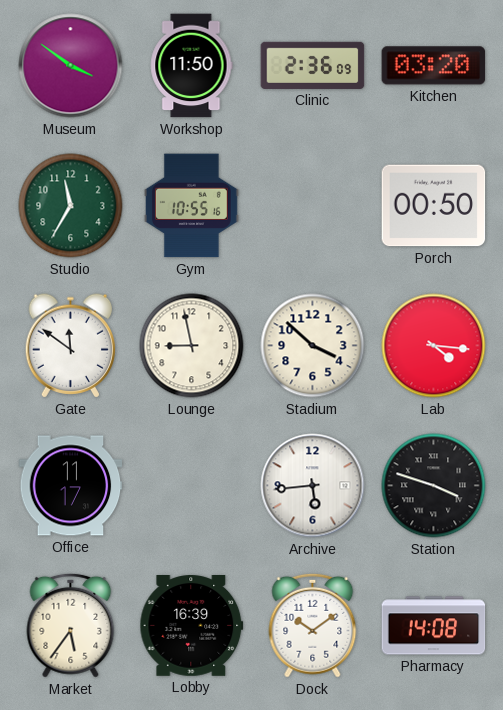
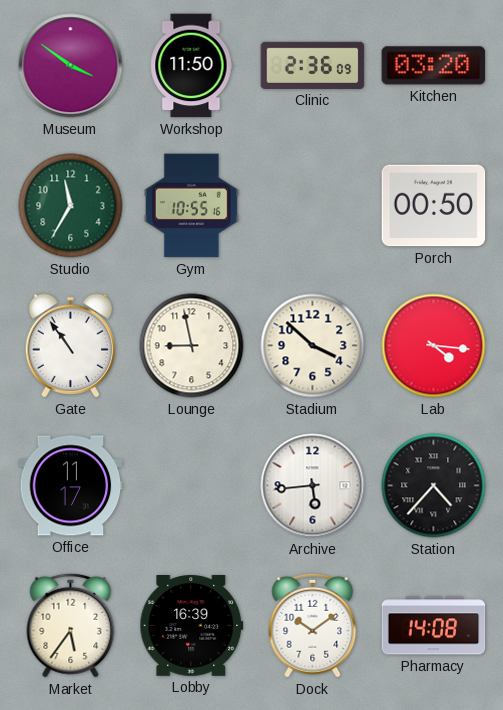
Gate: 11:51 -> 10:54 (71, 346)
Station: 3:48 -> 4:37 (434, 486)
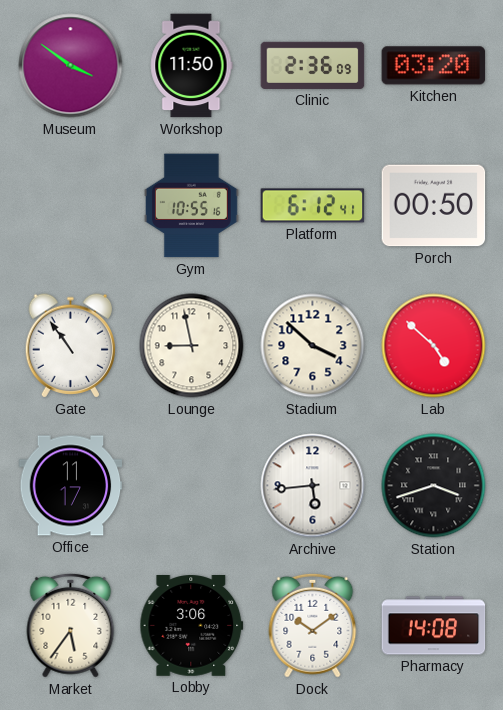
Studio: 11:35 -> none (71, 206)
Platform: none -> 6:12 (313, 206)
Lab: 4:16 -> 4:52 (434, 346)
Station: 4:37 -> 3:42 (434, 486)
Lobby: 16:39 -> 3:06 (192, 626)
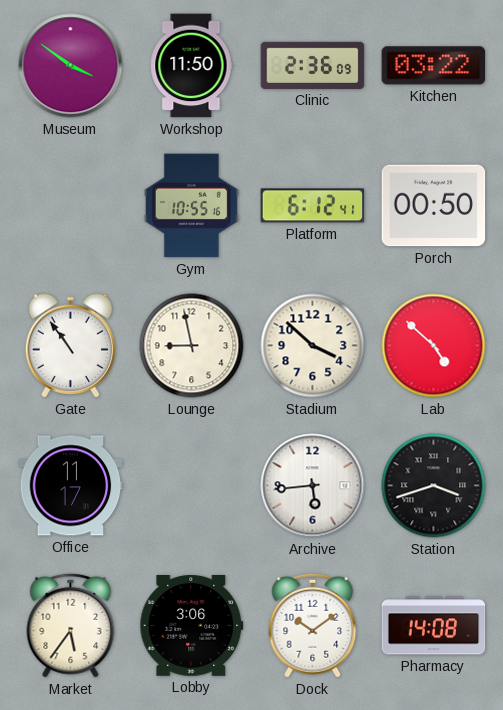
Kitchen: 03:20 -> 03:22 (434, 66)
